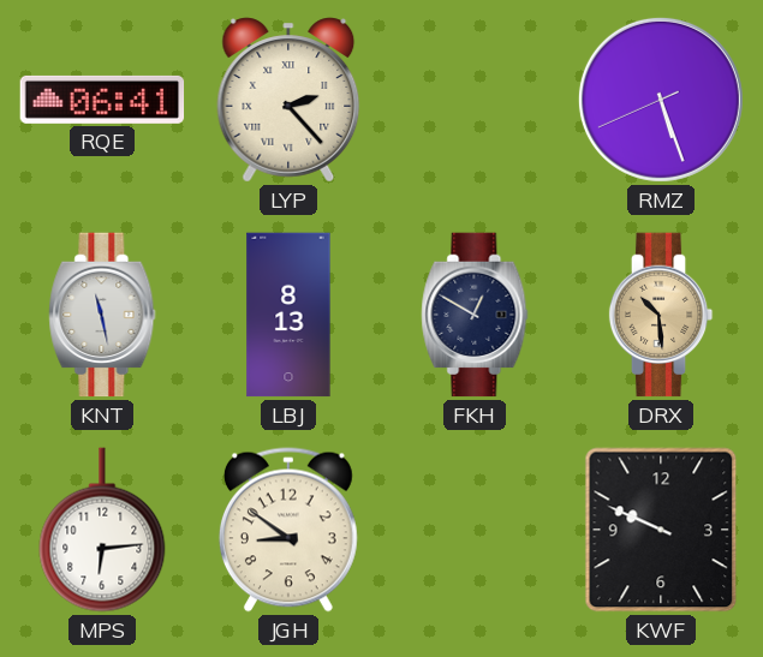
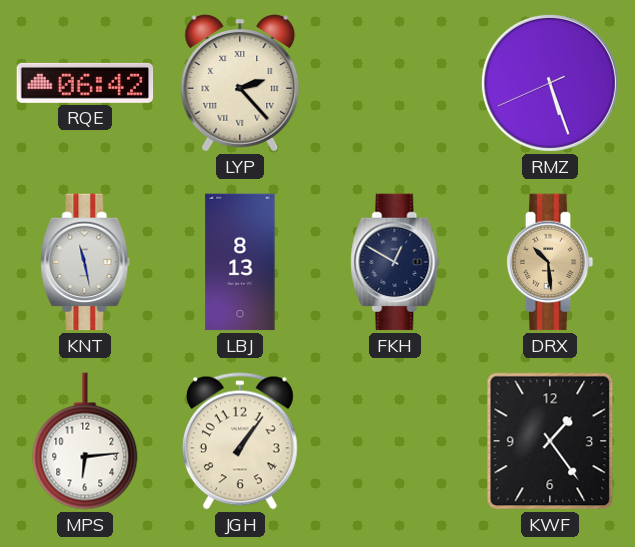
RQE: 06:41 -> 06:42 (85, 83)
JGH: 8:51 -> 1:06 (240, 441)
KWF: 9:49 -> 1:24 (550, 441)
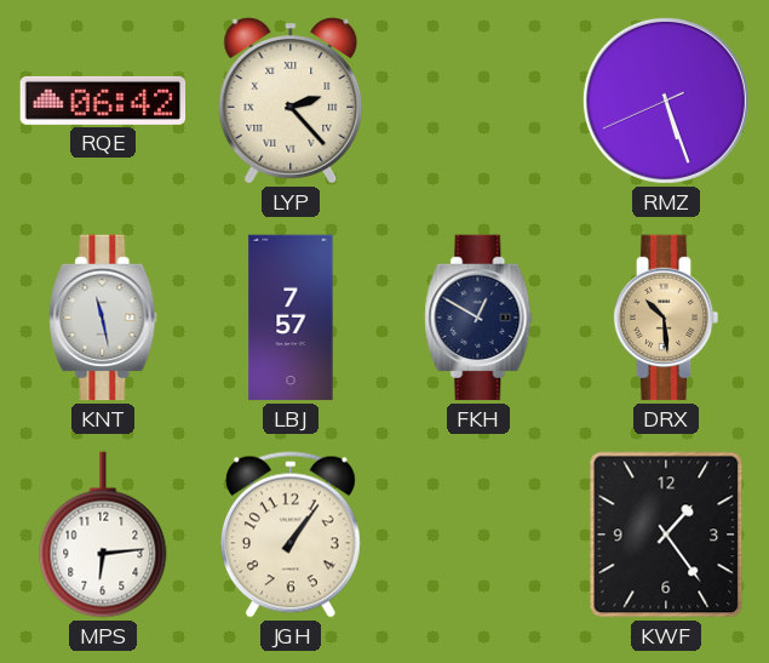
LBJ: 8:13 -> 7:57 (291, 318)
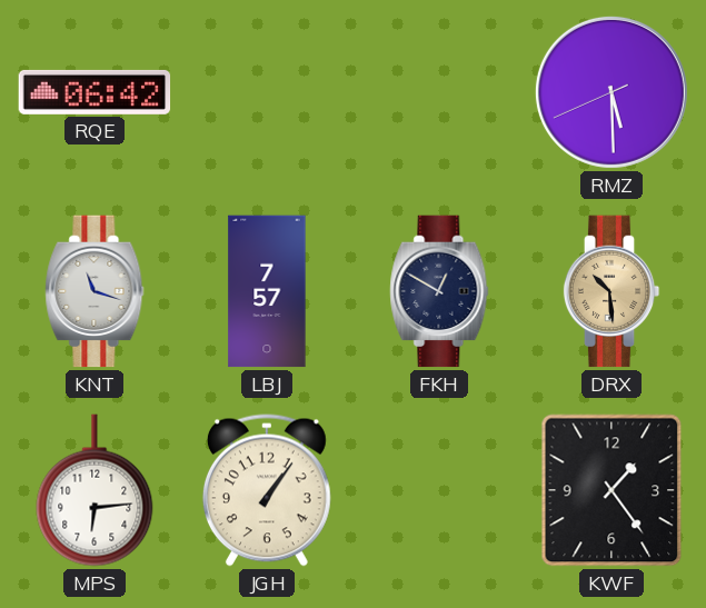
LYP: 2:23 -> none (291, 101)
RMZ: 5:26 -> 5:29 (611, 92)
KNT: 11:28 -> 11:18 (95, 291)
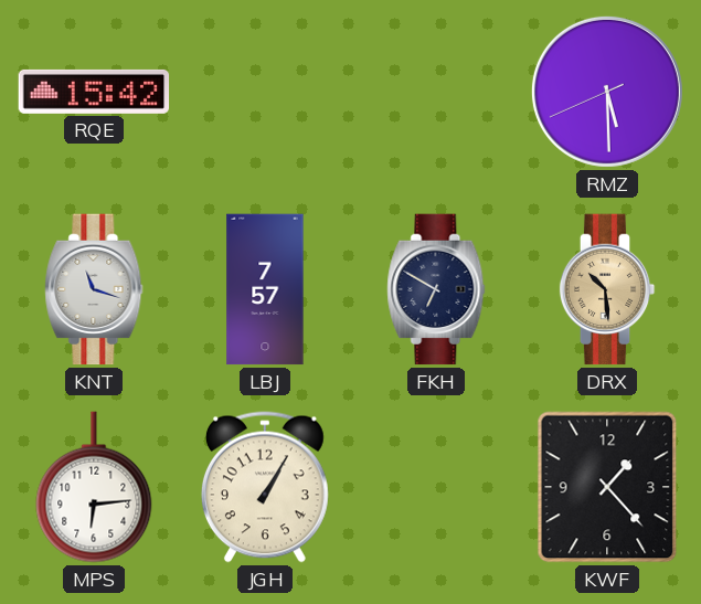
RQE: 06:42 -> 15:42 (94, 92)
FKH: 12:50 -> 6:50 (436, 289)
JGH: 1:06 -> 1:05 (265, 487)
KWF: 1:24 -> 1:23 (607, 487)
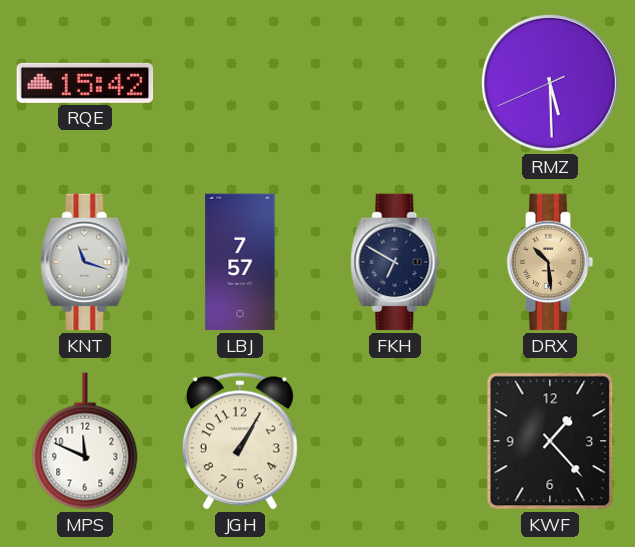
MPS: 6:14 -> 11:49 (85, 441)
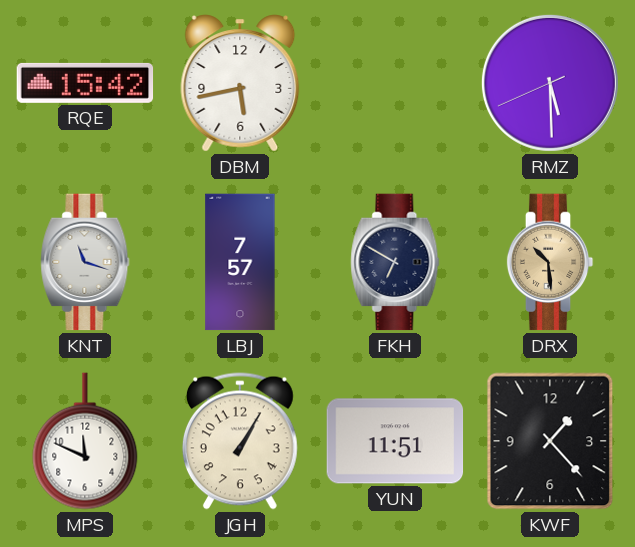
DBM: none -> 5:43 (240, 83)
YUN: none -> 11:51 (395, 441)
